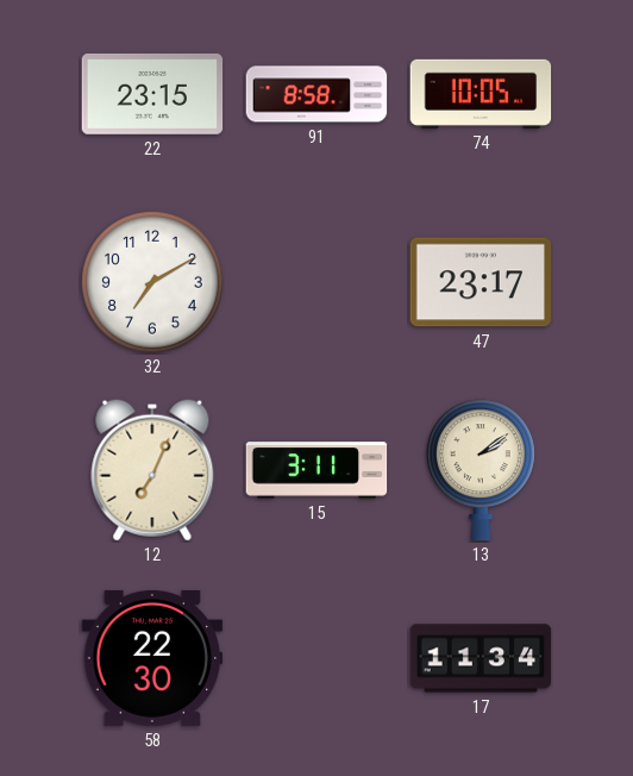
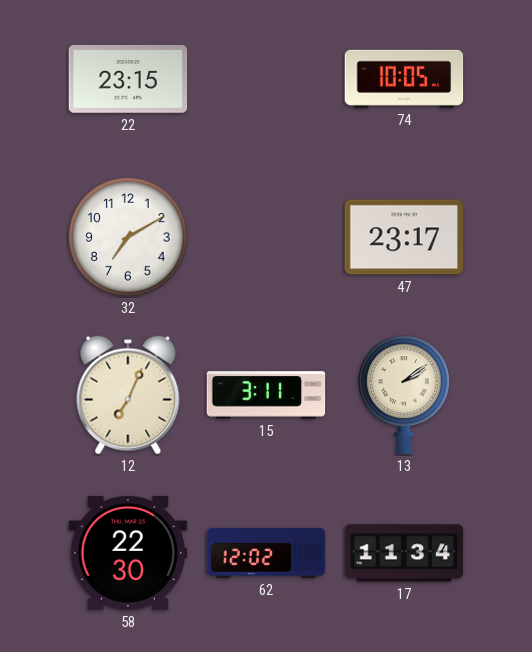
91: 8:58 -> none (316, 94)
62: none -> 12:02 (266, 553)
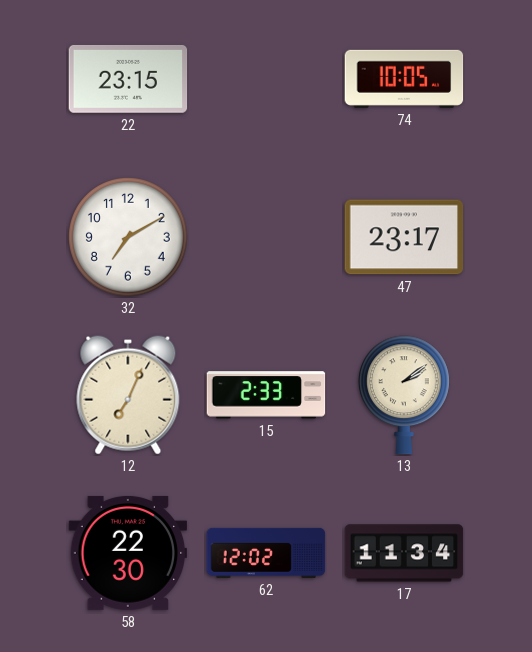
15: 3:11 -> 2:33 (266, 395)
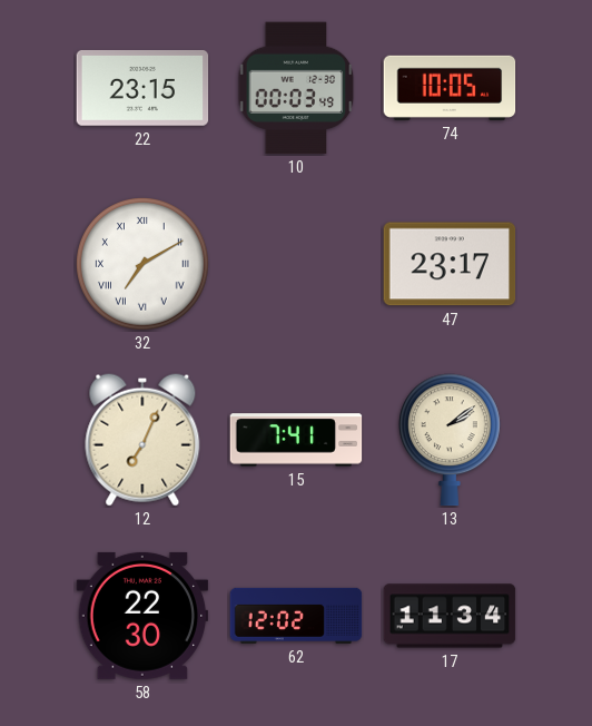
10: none -> 00:03 (296, 88)
32 numerals: Arabic -> Roman (144, 265)
15: 2:33 -> 7:41 (296, 440)
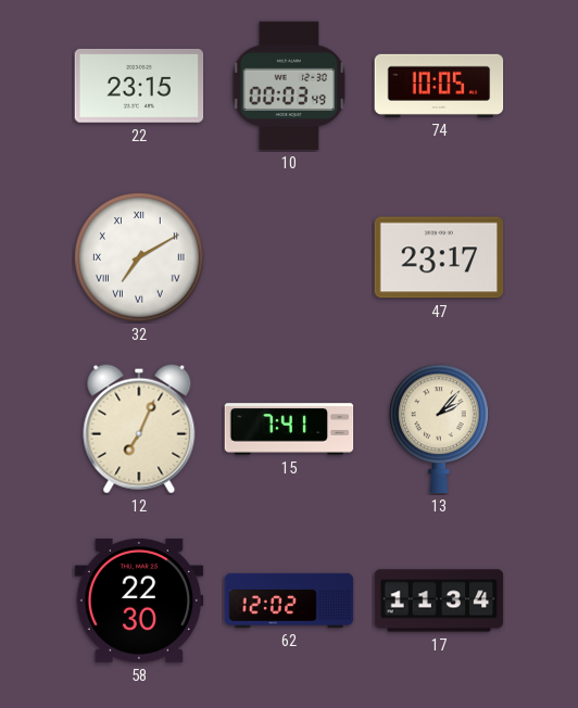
13: 2:09 -> 2:07 (439, 429)
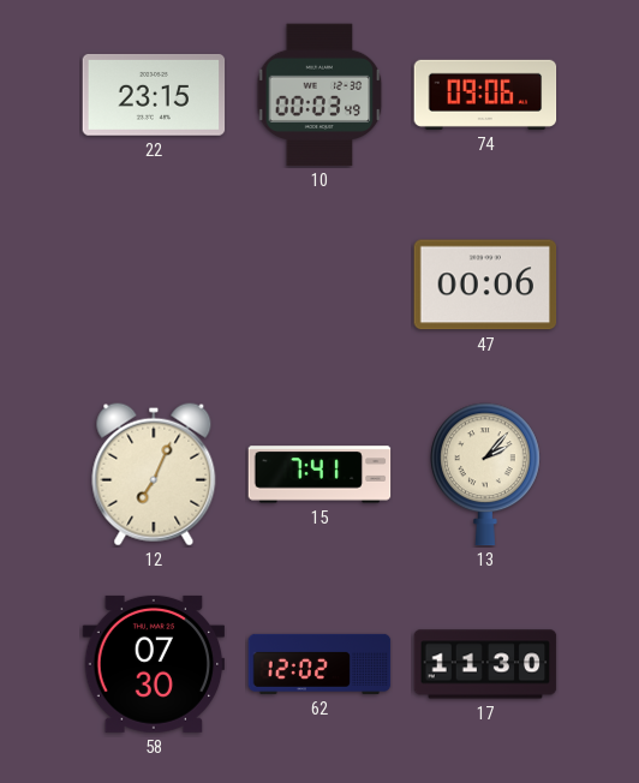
74: 10:05 -> 09:06 (485, 95)
32: 7:10 -> none (140, 258)
47: 23:17 -> 00:06 (485, 285)
58: 22:30 -> 07:30 (154, 664)
17: 11:34 -> 11:30 (485, 664)
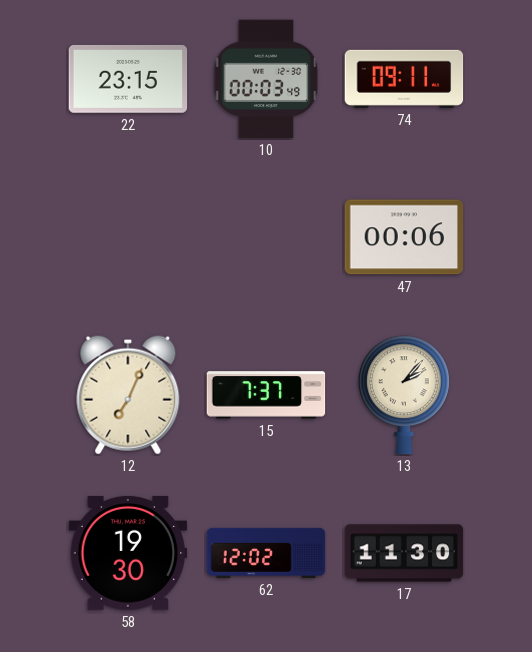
74: 09:06 -> 09:11 (404, 79)
15: 7:41 -> 7:37 (266, 395)
58: 07:30 -> 19:30 (128, 553)
